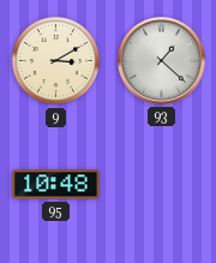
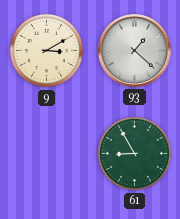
95: 10:48 -> none (56, 185)
61: none -> 8:55 (135, 154)
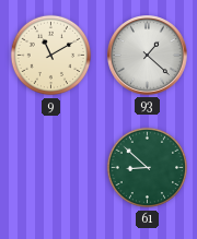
9: 3:10 -> 11:10 (51, 56)
61: 8:55 -> 8:52 (148, 168)
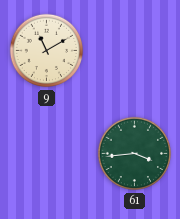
93: 1:22 -> none (148, 56)
61: 8:52 -> 3:44 (135, 154)
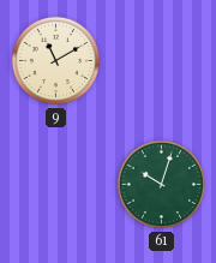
61: 3:44 -> 10:03 (162, 185)
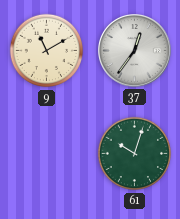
37: none -> 12:36 (135, 51)
